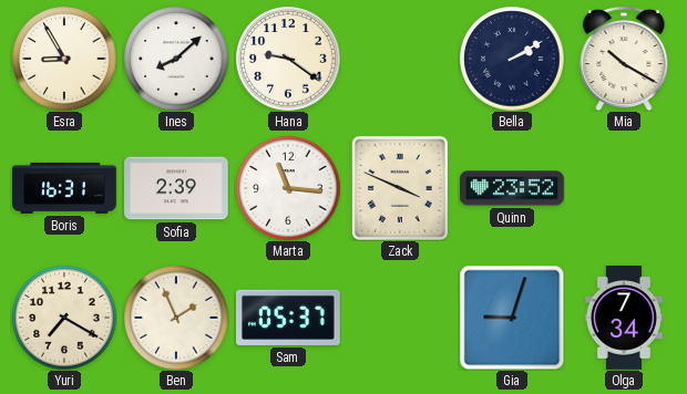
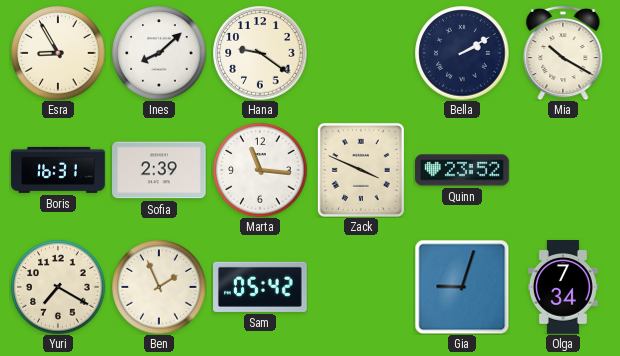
Sam: 05:37 -> 05:42 (260, 287)
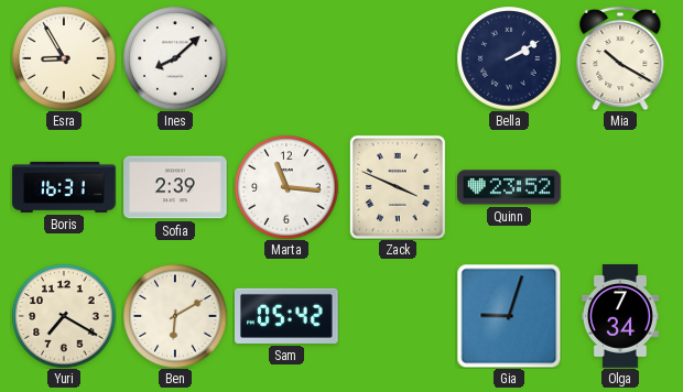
Hana: 9:21 -> none (260, 53)
Ben: 1:56 -> 6:10 (175, 316)
